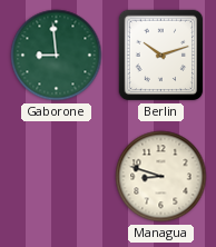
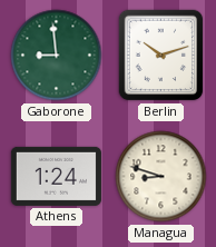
Athens: none -> 1:24 (56, 176)
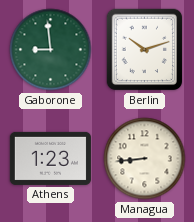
Athens: 1:24 -> 1:23 (50, 158)
Managua: 8:48 -> 8:44 (145, 159)
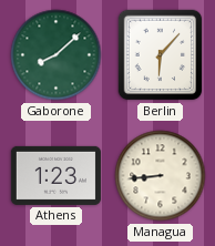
Gaborone: 8:59 -> 8:08 (57, 55)
Berlin: 10:12 -> 6:07 (161, 55)
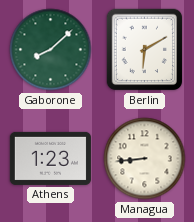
Berlin: 6:07 -> 6:10 (145, 50)
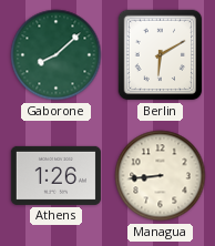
Athens: 1:23 -> 1:26 (55, 175)
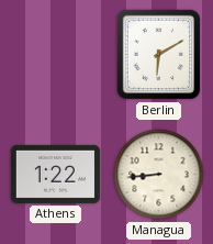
Gaborone: 8:08 -> none (57, 55)
Athens: 1:26 -> 1:22 (55, 174)
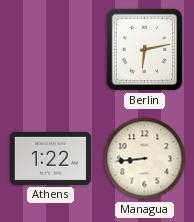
Berlin: 6:10 -> 6:13 (145, 50)
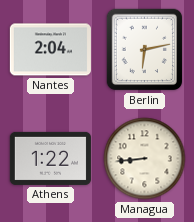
Nantes: none -> 2:04 (50, 50)
